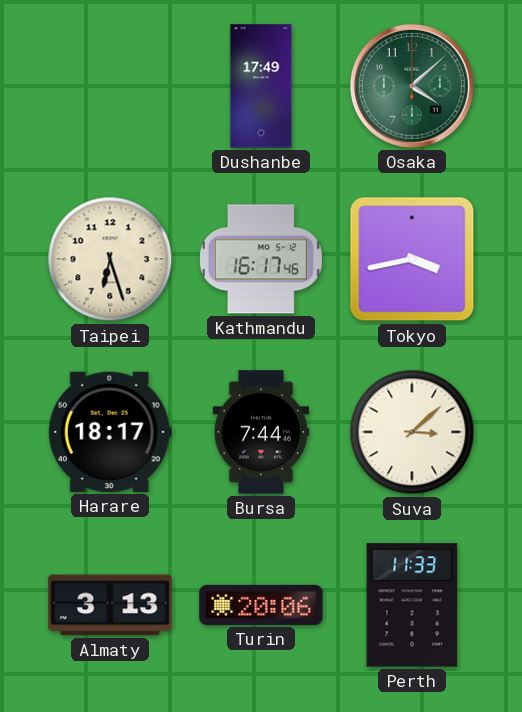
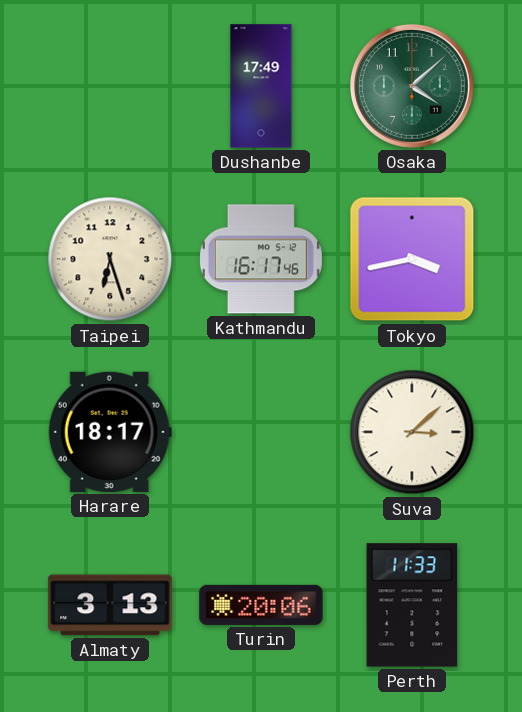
Bursa: 7:44 -> none (260, 432)
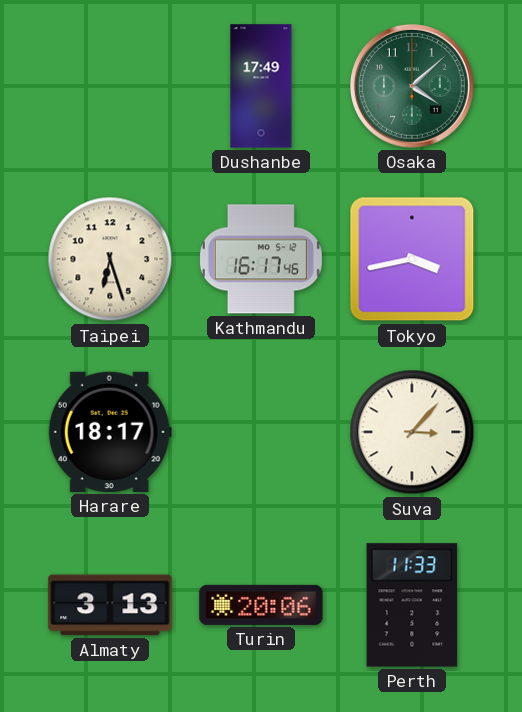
Suva: 3:08 -> 3:07 (412, 432)
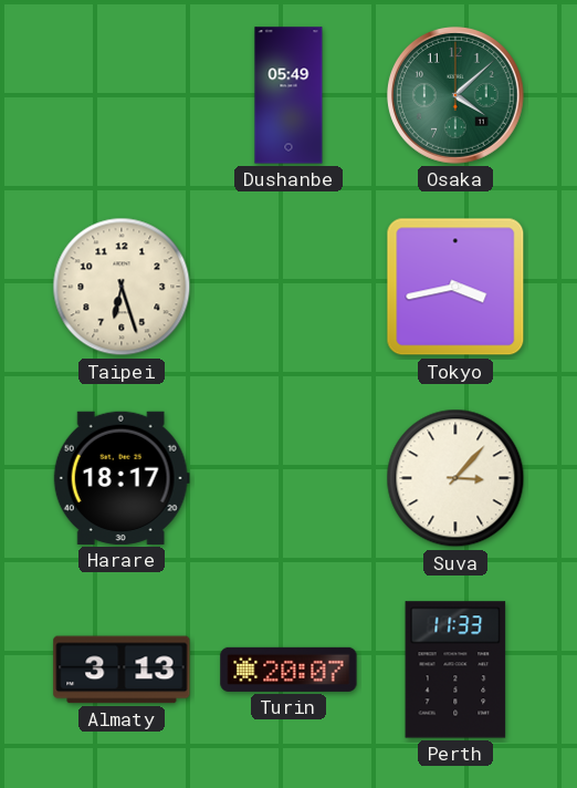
Dushanbe: 17:49 -> 05:49 (288, 95)
Kathmandu: 16:17 -> none (261, 259)
Turin: 20:06 -> 20:07 (288, 670)
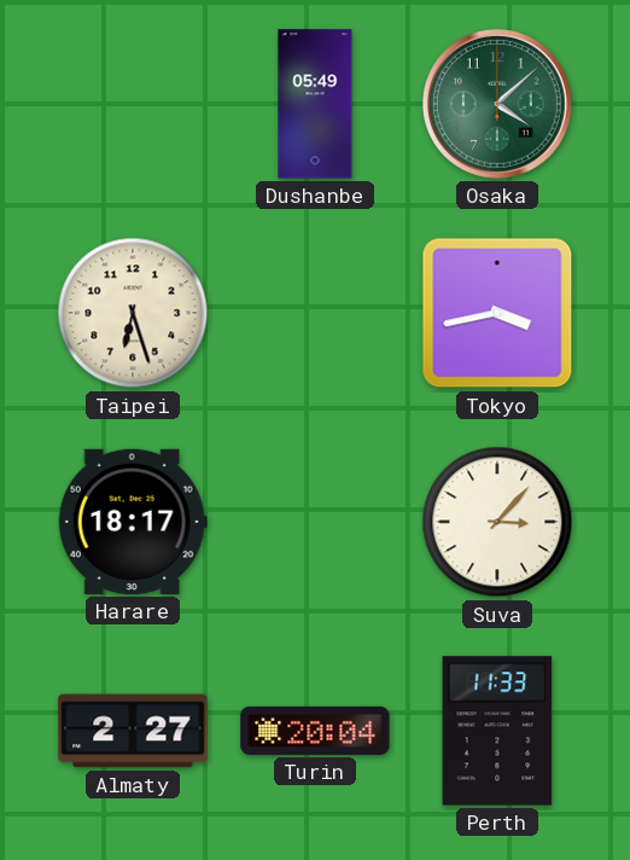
Almaty: 3:13 -> 2:27 (133, 731)
Turin: 20:07 -> 20:04 (315, 731)
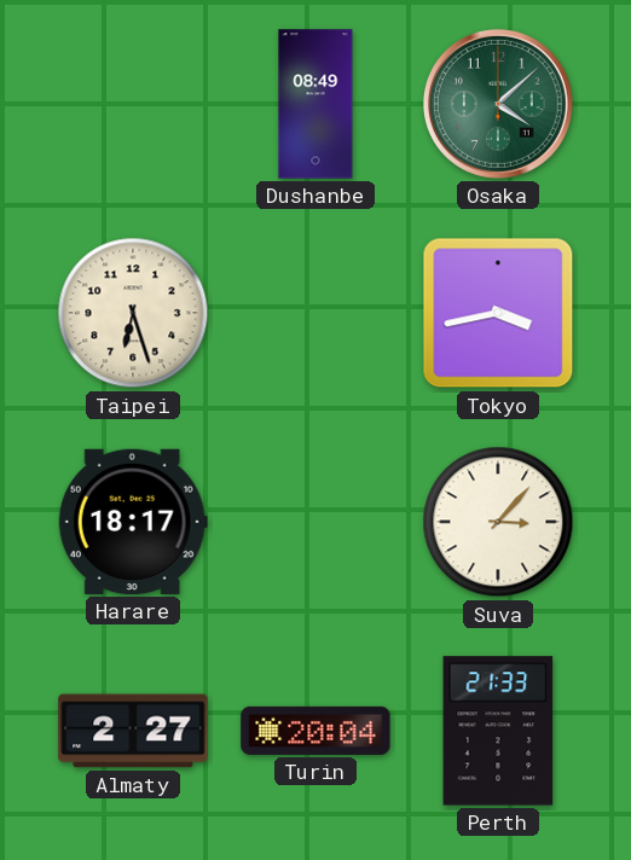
Dushanbe: 05:49 -> 08:49 (315, 104)
Perth: 11:33 -> 21:33 (498, 731)
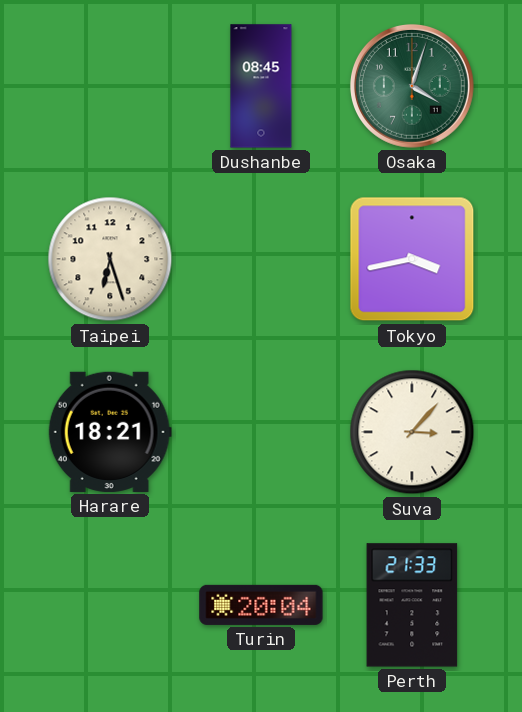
Dushanbe: 08:49 -> 08:45 (261, 86)
Osaka: 4:08 -> 4:03 (412, 86)
Harare: 18:17 -> 18:21 (110, 432)
Almaty: 2:27 -> none (133, 731)
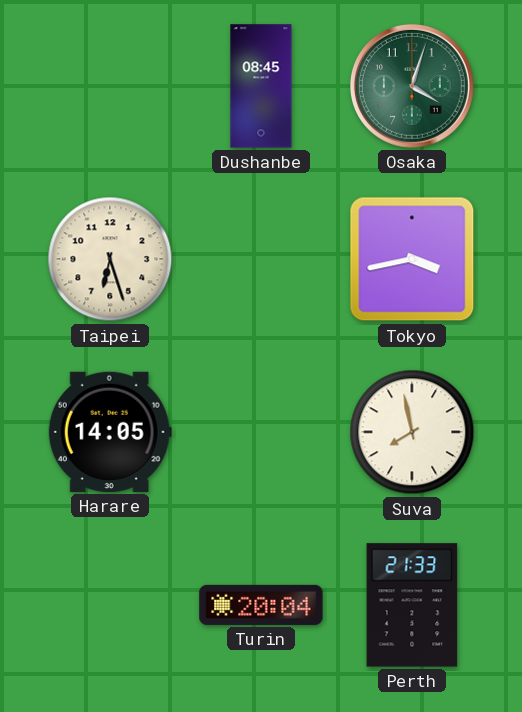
Harare: 18:21 -> 14:05 (110, 432)
Suva: 3:07 -> 7:58 (412, 432)
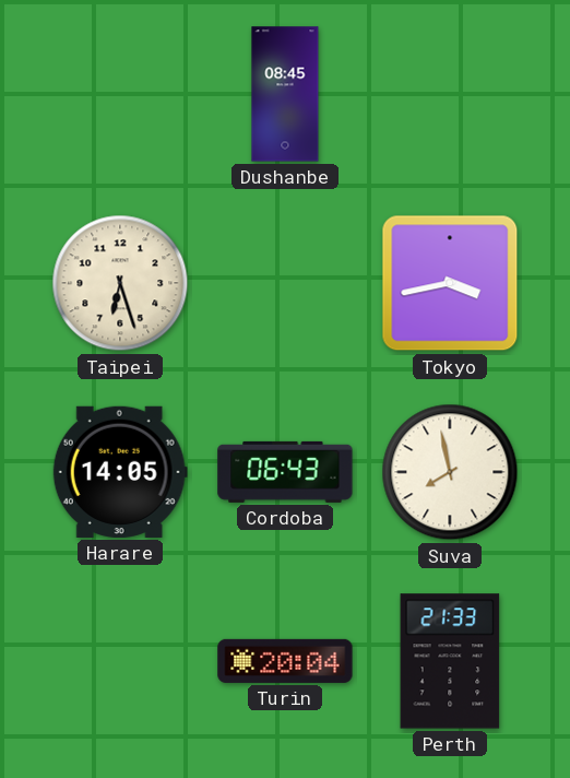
Osaka: 4:03 -> none (412, 86)
Cordoba: none -> 06:43 (285, 472)
